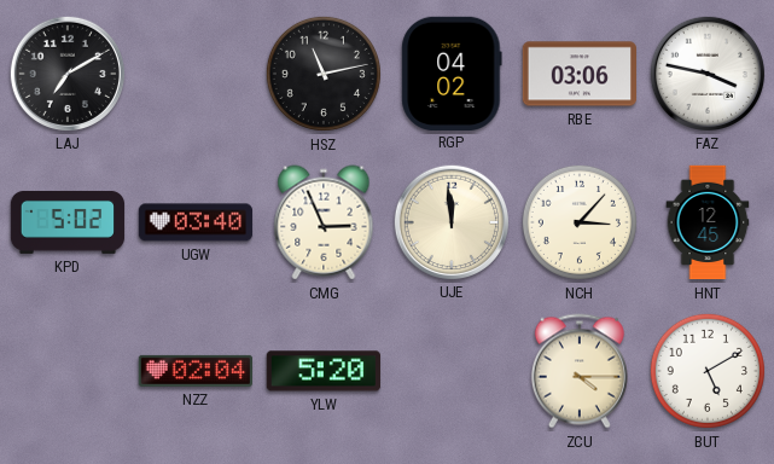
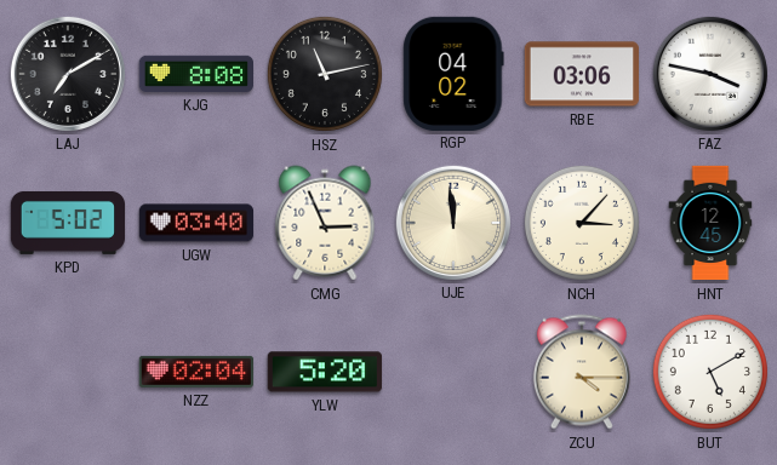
KJG: none -> 8:08 (195, 74)
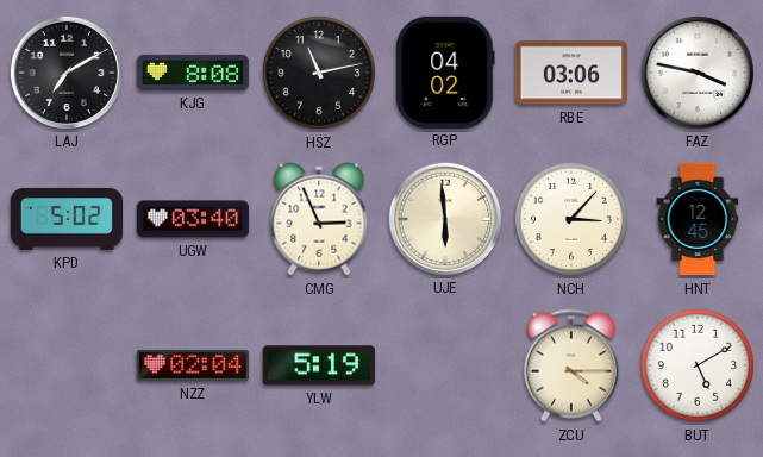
UJE: 11:59 -> 5:59 (444, 218)
YLW: 5:20 -> 5:19 (319, 365)
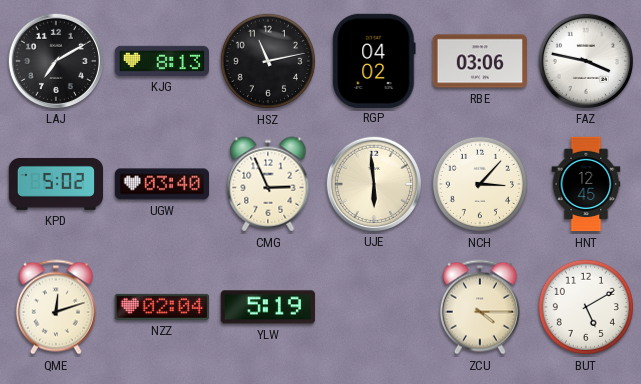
KJG: 8:08 -> 8:13 (161, 61)
QME: none -> 12:12 (56, 307)
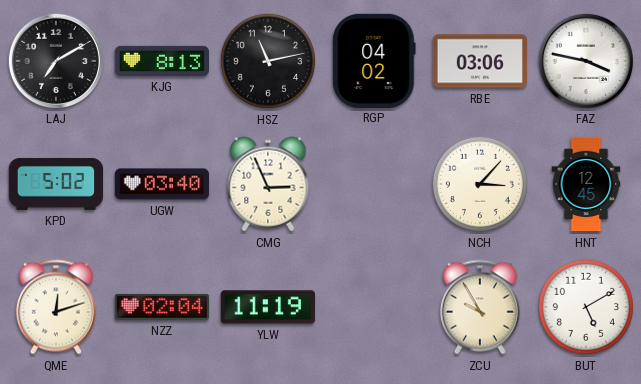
UJE: 5:59 -> none (373, 183)
YLW: 5:19 -> 11:19 (268, 307)
ZCU: 4:15 -> 9:55 (480, 307)
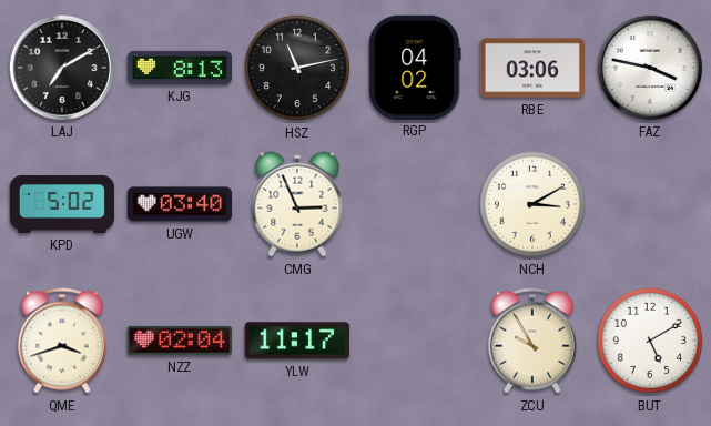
NCH: 3:07 -> 3:10 (532, 204)
HNT: 12:45 -> none (586, 184)
QME: 12:12 -> 3:42 (62, 341)
YLW: 11:19 -> 11:17 (297, 341)
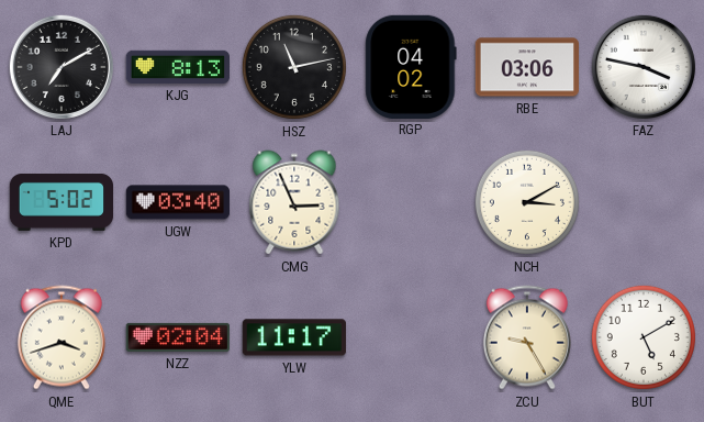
ZCU: 9:55 -> 9:25 (527, 337)
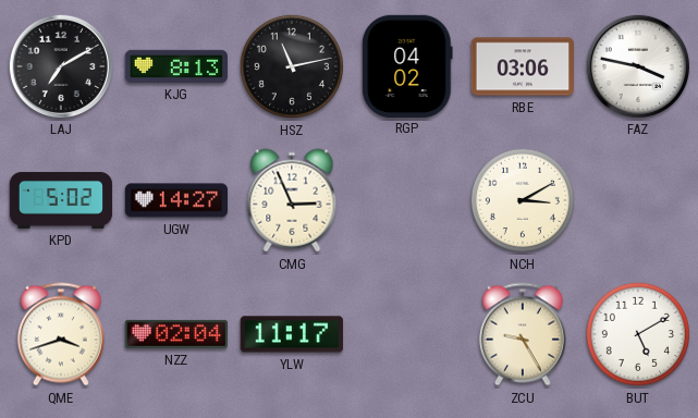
UGW: 03:40 -> 14:27 (176, 200)
